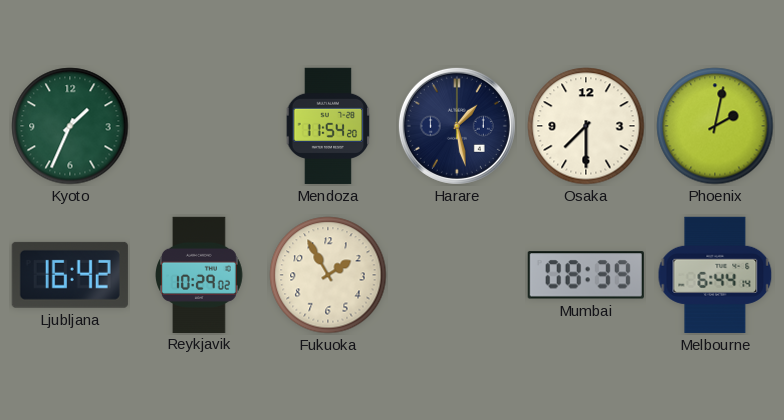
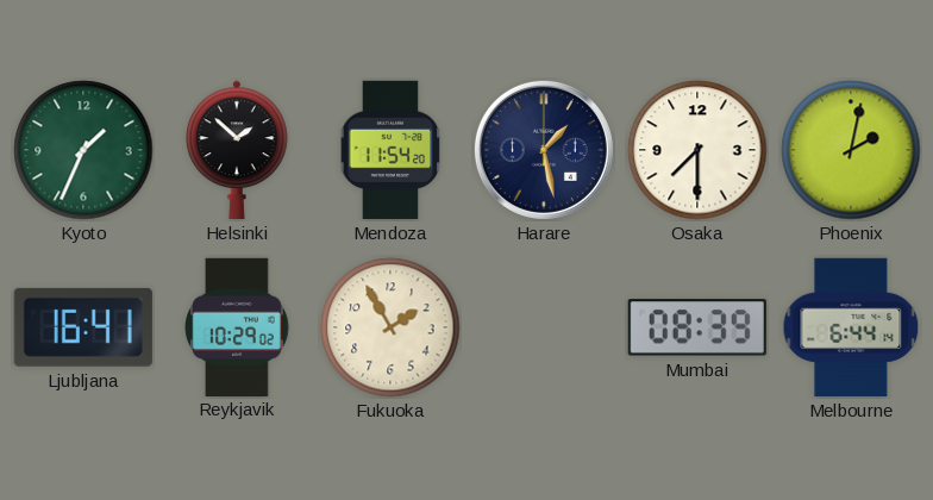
Helsinki: none -> 1:52 (237, 150)
Ljubljana: 16:42 -> 16:41 (83, 327)
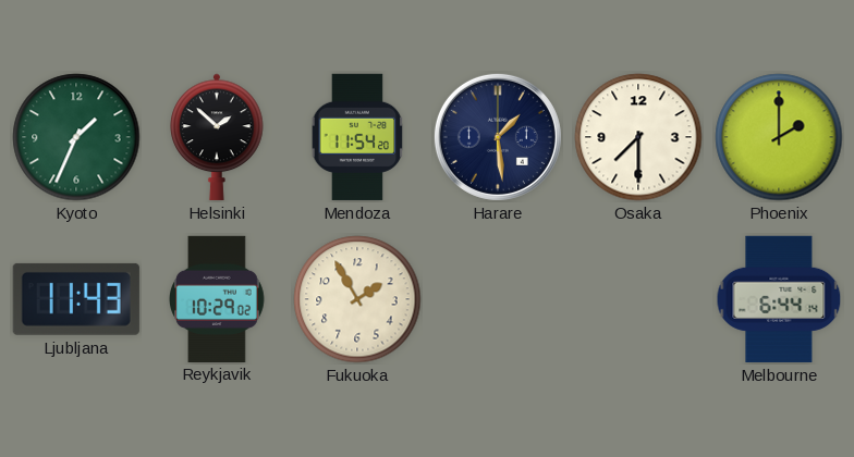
Harare: 1:28 -> 1:29 (498, 137)
Phoenix: 2:02 -> 2:00 (779, 137)
Ljubljana: 16:41 -> 11:43 (76, 299)
Mumbai: 08:39 -> none (697, 327)
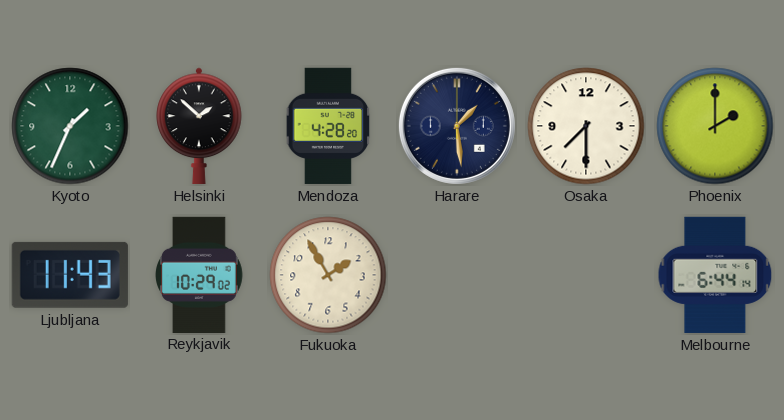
Mendoza: 11:54 -> 4:28 (328, 126)
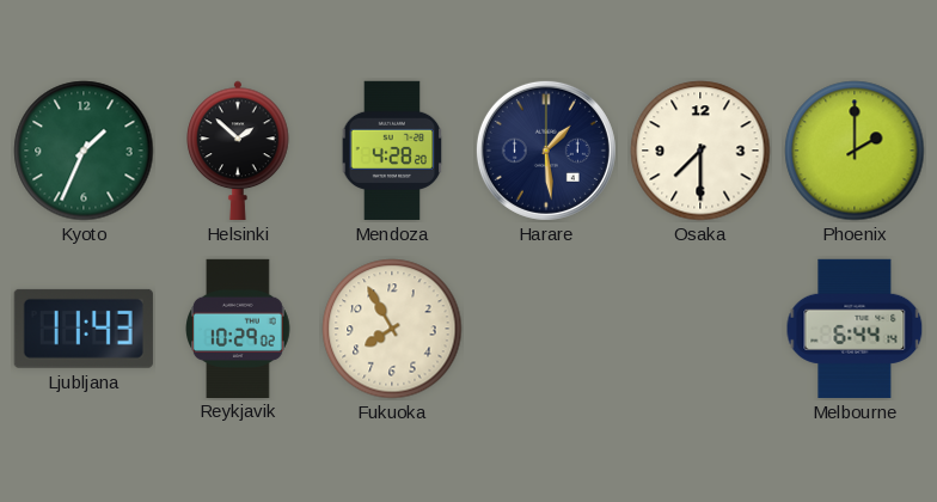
Fukuoka: 1:55 -> 7:55 (392, 329)
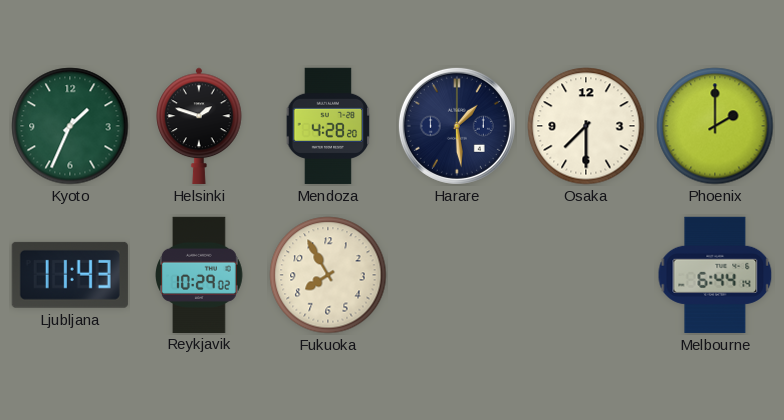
Helsinki: 1:52 -> 1:48 (199, 126)
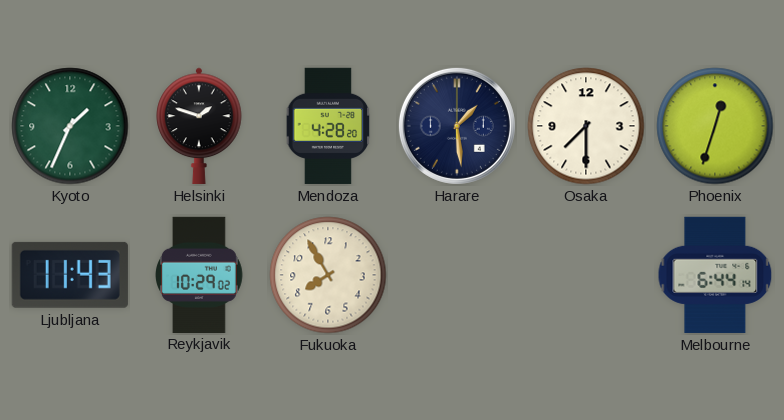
Phoenix: 2:00 -> 12:33 (715, 126)
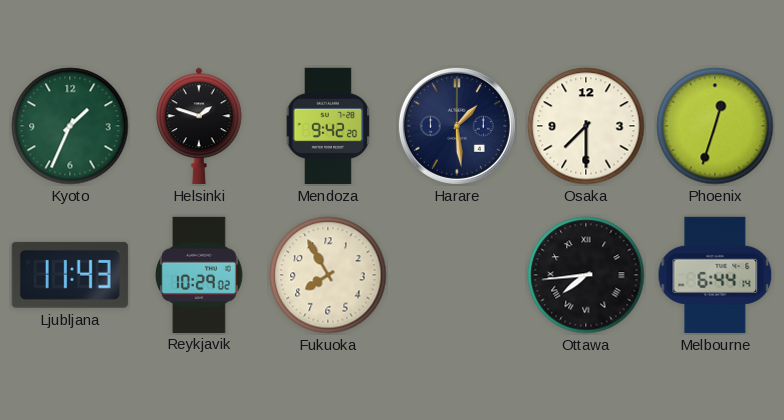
Mendoza: 4:28 -> 9:42 (328, 126)
Ottawa: none -> 7:44 (586, 275)
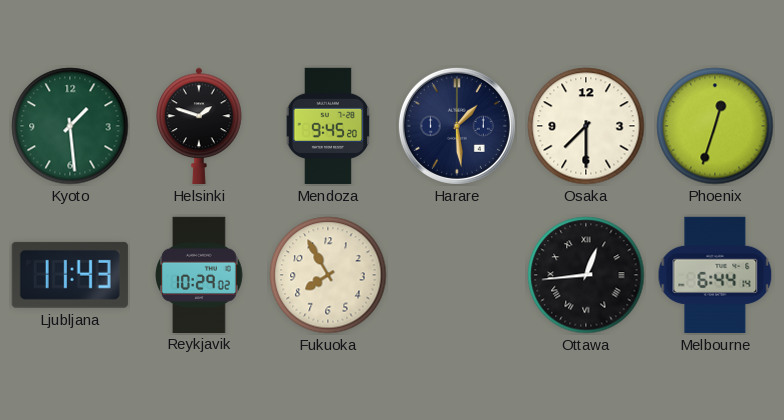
Kyoto: 1:34 -> 1:29 (70, 126)
Mendoza: 9:42 -> 9:45 (328, 126)
Ottawa: 7:44 -> 12:44 (586, 275)
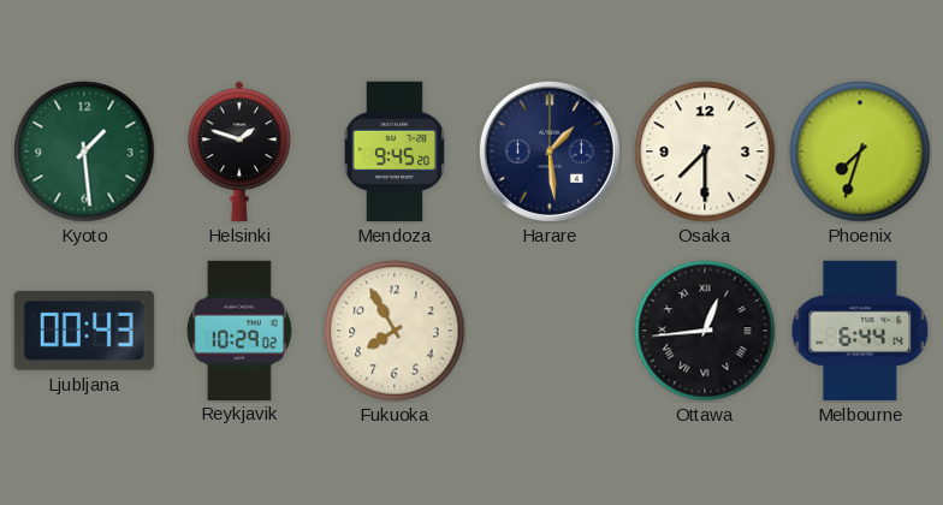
Phoenix: 12:33 -> 7:33 (860, 151)
Ljubljana: 11:43 -> 00:43 (84, 331)
